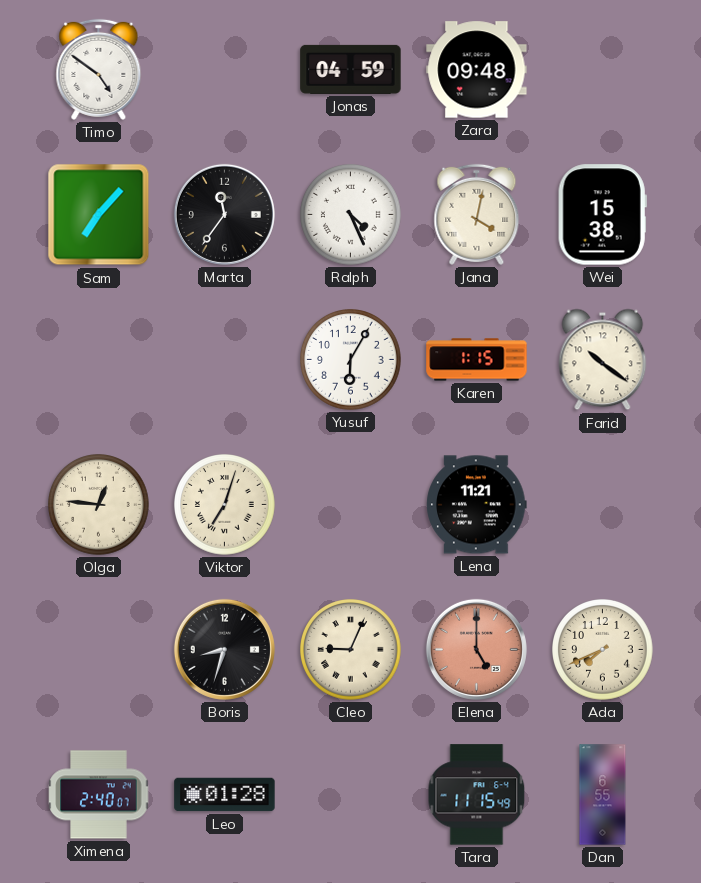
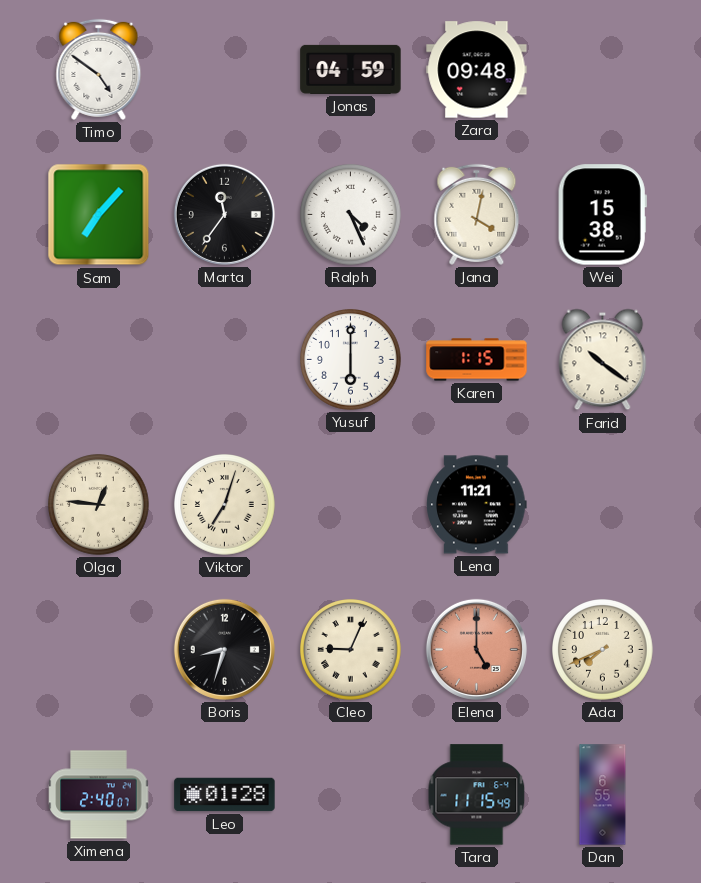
Yusuf: 6:05 -> 6:00 (351, 360)
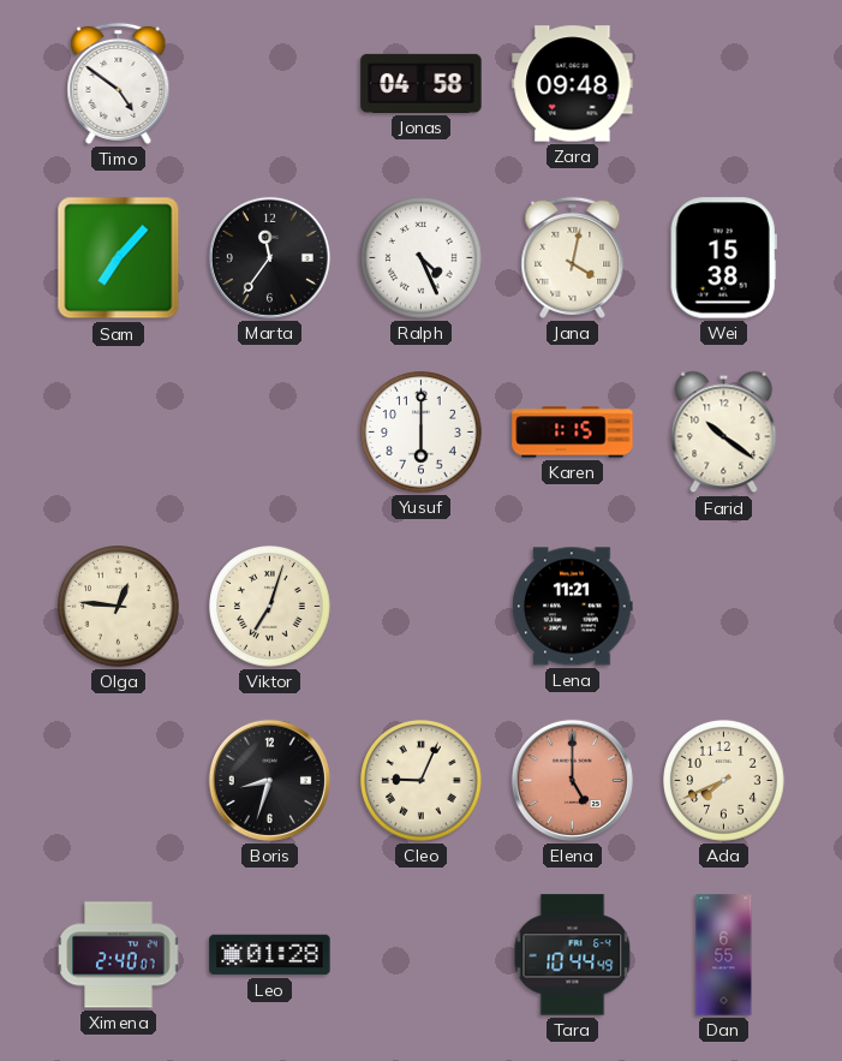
Jonas: 04:59 -> 04:58 (422, 83)
Tara: 11:15 -> 10:44 (573, 955)
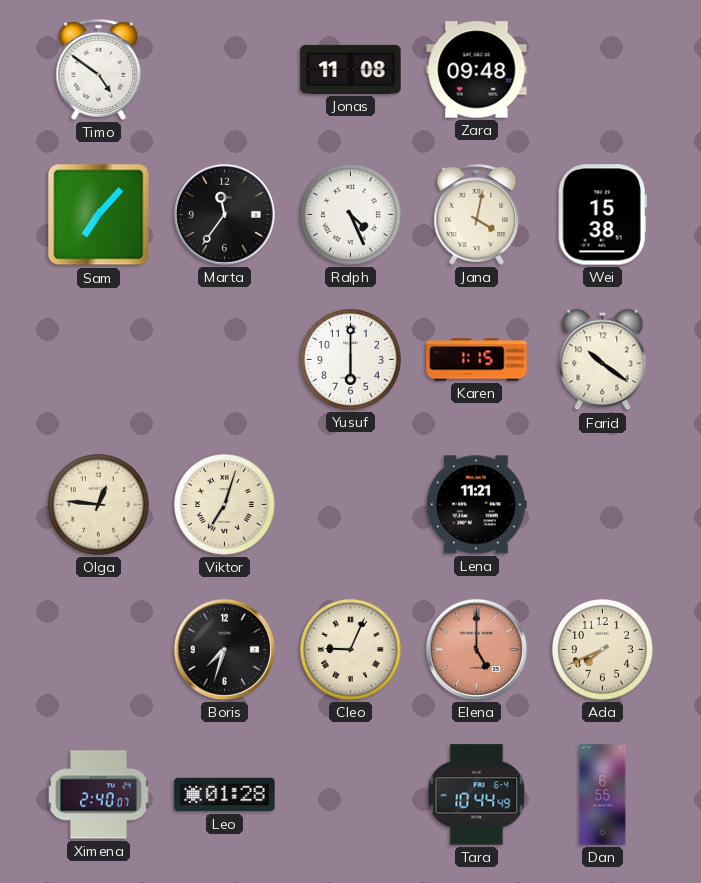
Jonas: 04:58 -> 11:08 (351, 69)
Boris: 8:33 -> 7:33 (224, 649)
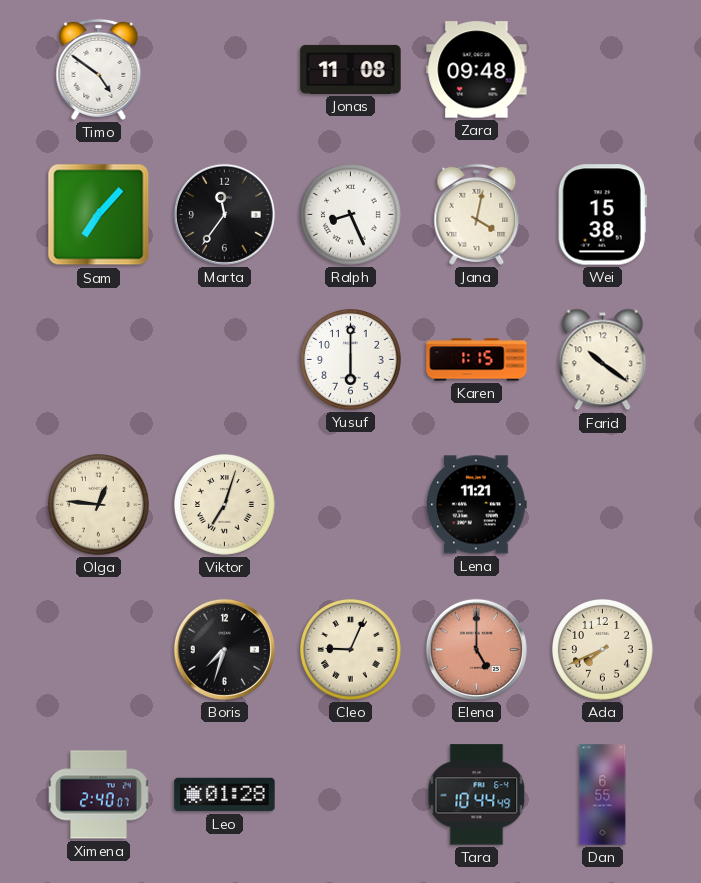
Ralph: 4:26 -> 8:26 (351, 215)
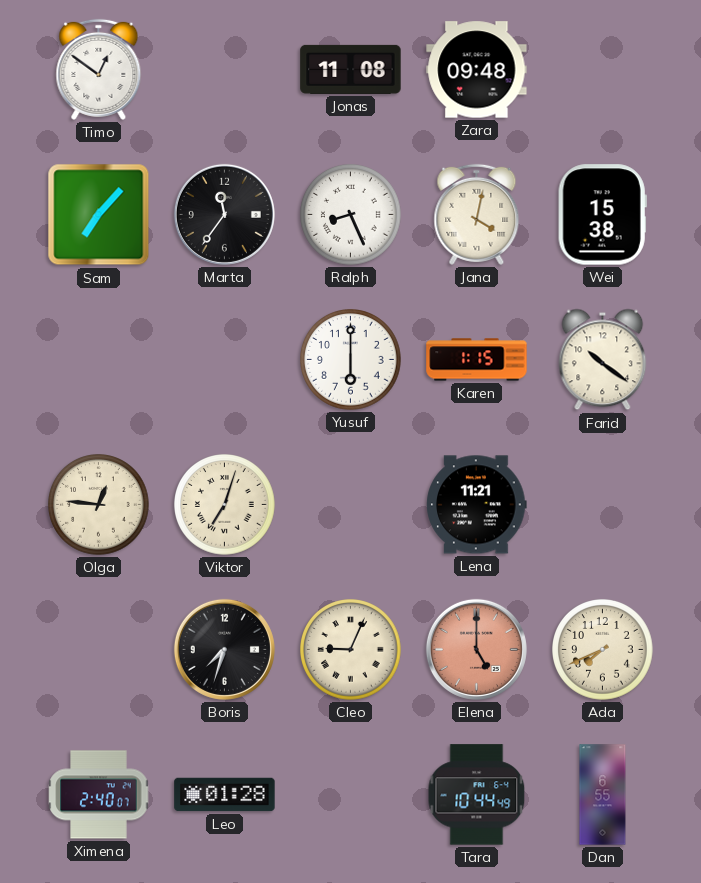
Timo: 4:51 -> 12:51 (99, 69)
